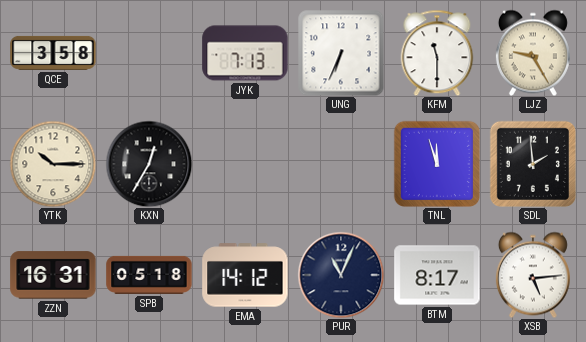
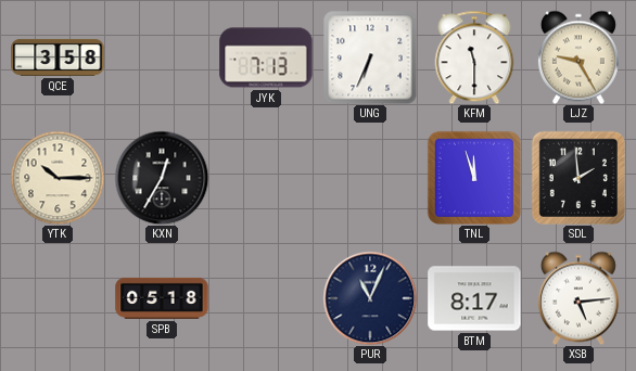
ZZN: 16:31 -> none (53, 275)
EMA: 14:12 -> none (245, 275)
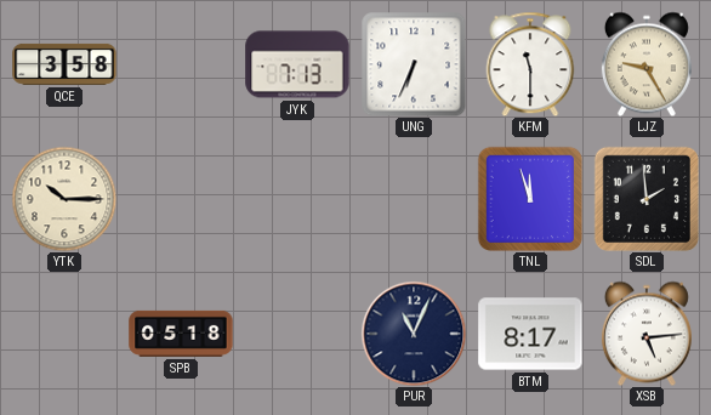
KXN: 12:35 -> none (162, 178)
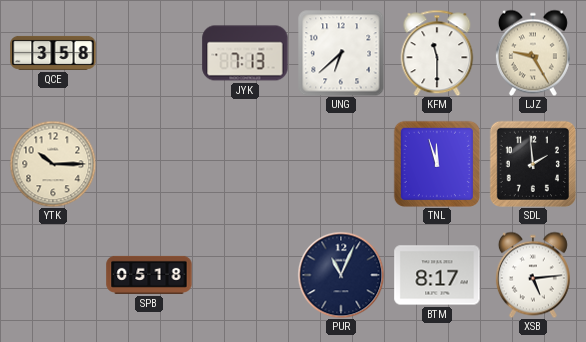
UNG: 6:34 -> 6:38 (341, 53)
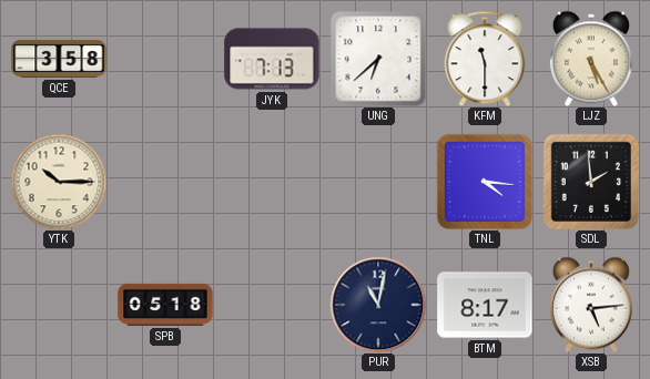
LJZ: 9:25 -> 5:25 (591, 59)
TNL: 11:57 -> 4:16 (485, 182)
PUR: 11:04 -> 11:02 (378, 305)
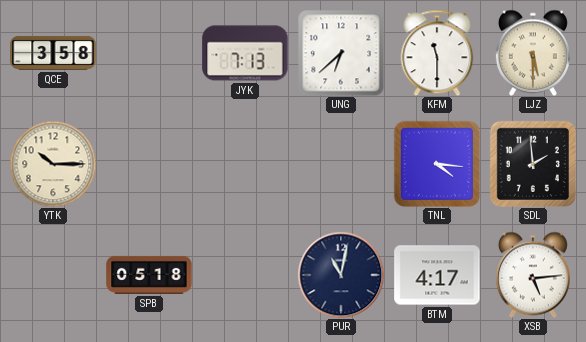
LJZ: 5:25 -> 5:30 (533, 53)
BTM: 8:17 -> 4:17 (437, 275)
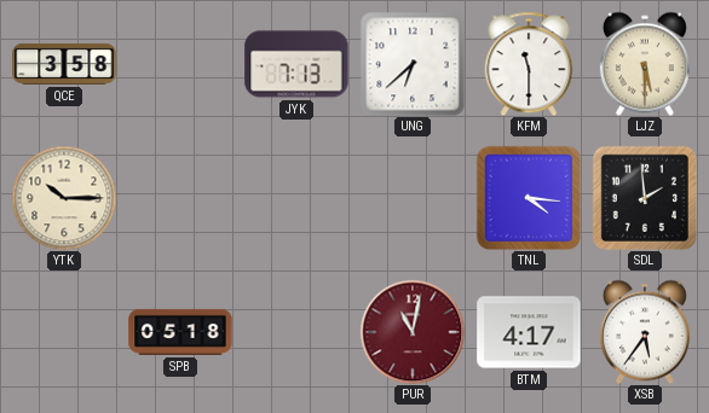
PUR dial: navy -> burgundy (413, 332)
XSB: 5:14 -> 5:36 (645, 332)
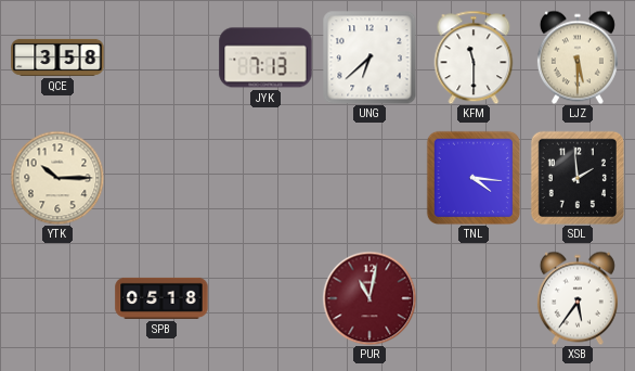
BTM: 4:17 -> none (529, 332)
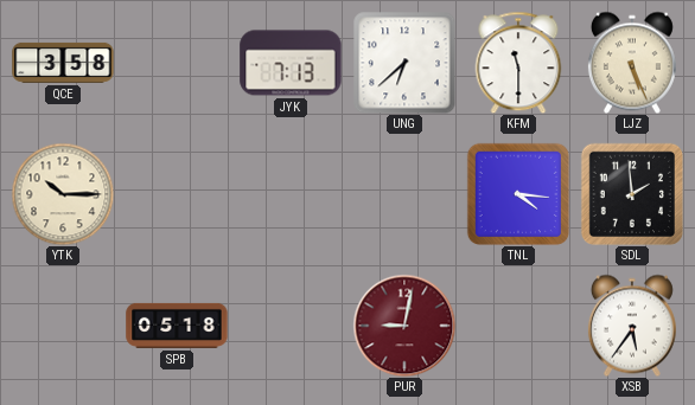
LJZ: 5:30 -> 5:26 (632, 63)
PUR: 11:02 -> 9:02 (404, 326)
